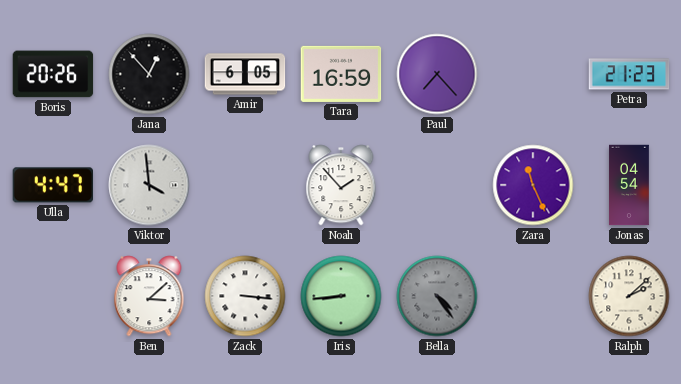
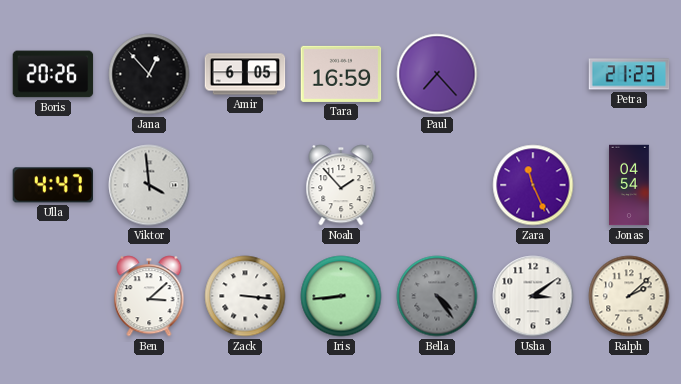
Usha: none -> 3:09 (533, 296)
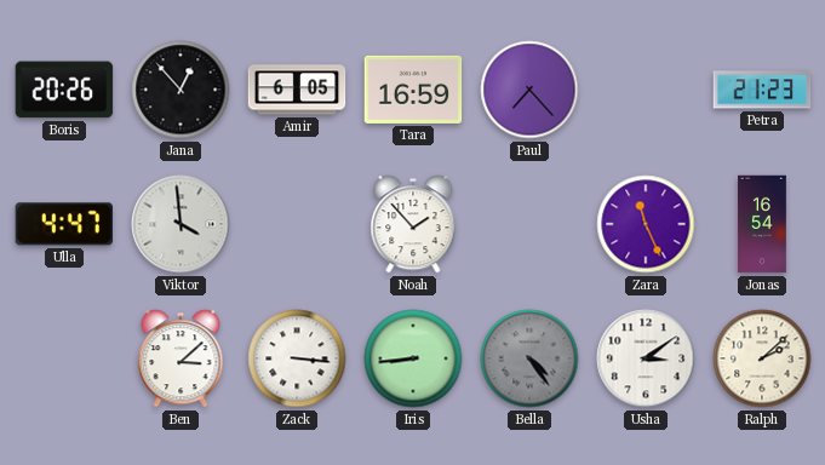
Jonas: 04:54 -> 16:54 (762, 224)
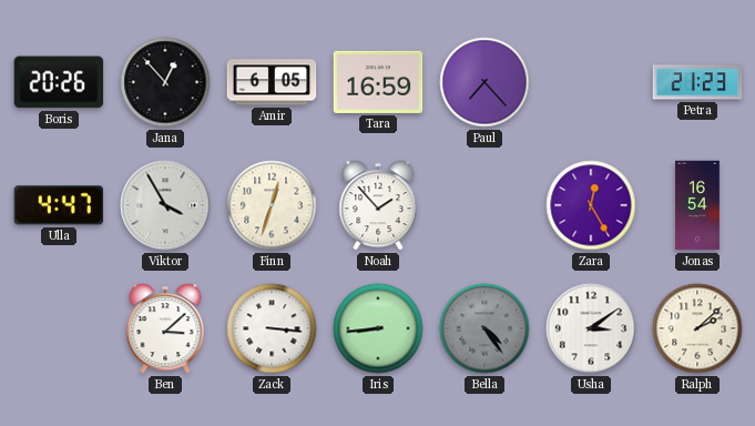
Viktor: 3:59 -> 3:55 (165, 205)
Finn: none -> 12:33 (272, 205)
Zara: 11:26 -> 12:25 (591, 205)
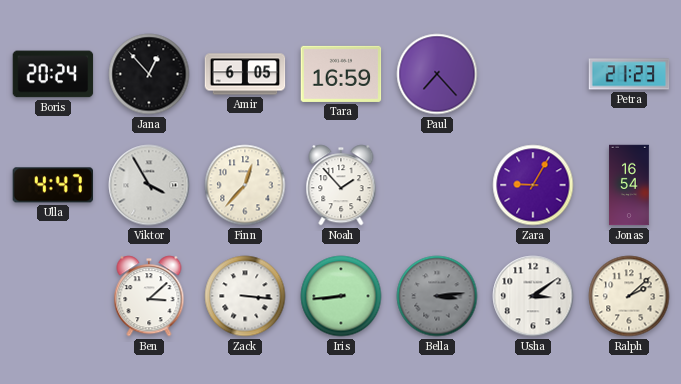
Boris: 20:26 -> 20:24 (53, 74)
Finn: 12:33 -> 12:37 (245, 185)
Zara: 12:25 -> 9:05 (533, 185)
Bella: 4:24 -> 3:14 (437, 296)
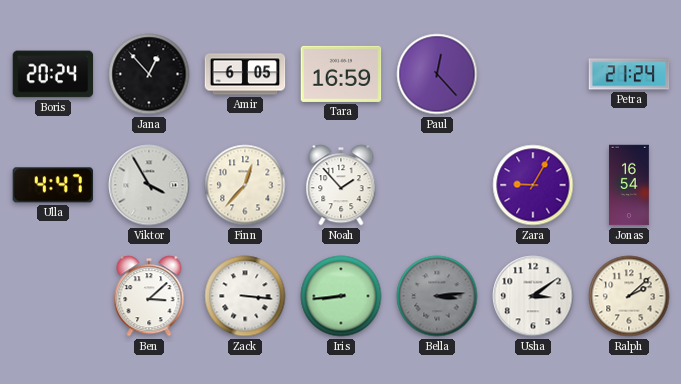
Paul: 7:23 -> 12:23 (437, 74)
Petra: 21:23 -> 21:24 (629, 74)
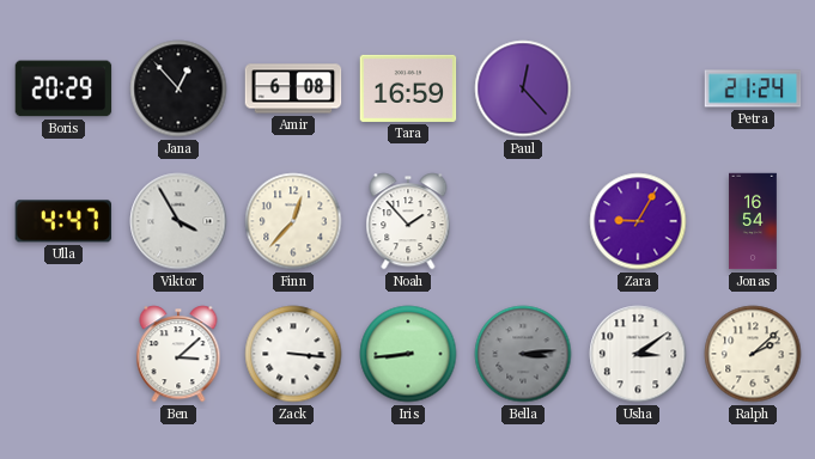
Boris: 20:24 -> 20:29 (63, 88)
Amir: 6:05 -> 6:08 (293, 88)
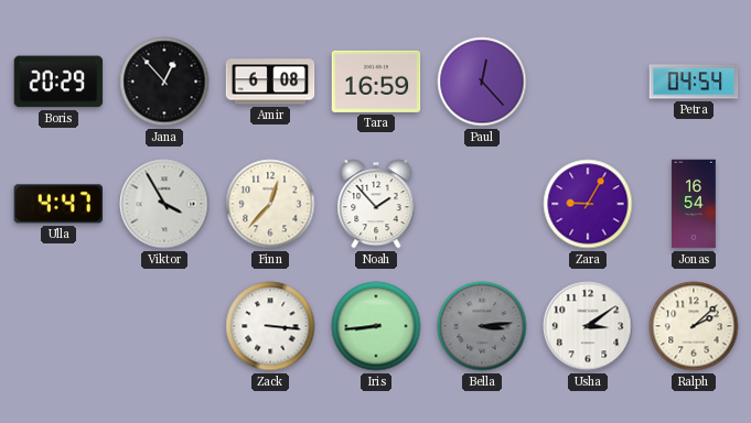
Petra: 21:24 -> 04:54 (694, 82)
Ben: 3:08 -> none (178, 354)
